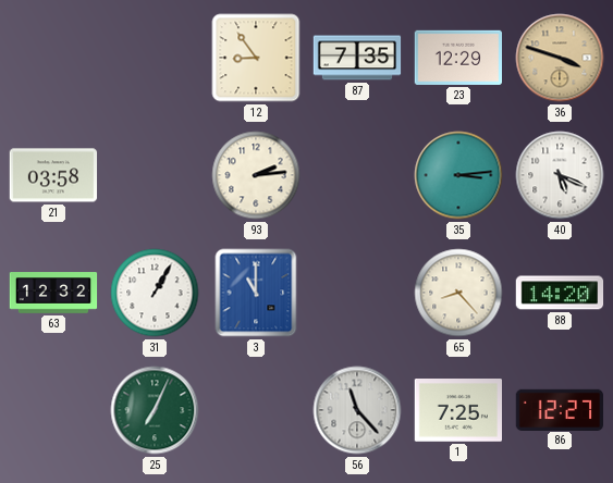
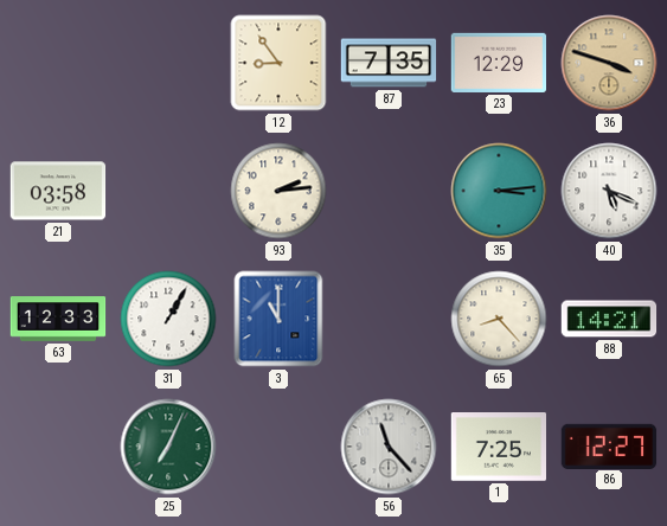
63: 12:32 -> 12:33 (58, 319)
88: 14:20 -> 14:21 (609, 319)
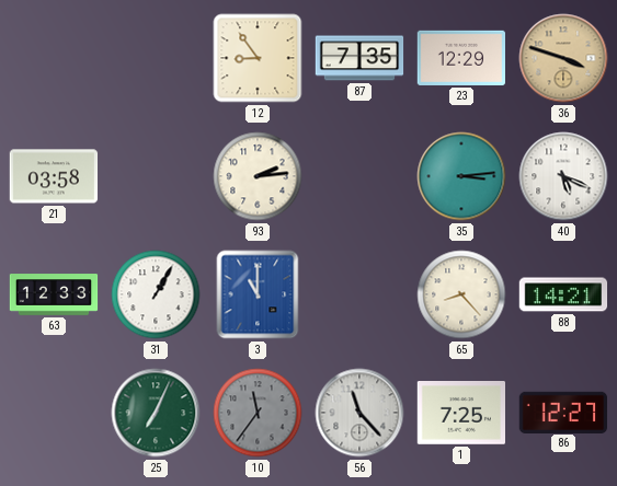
10: none -> 11:36 (258, 413)
